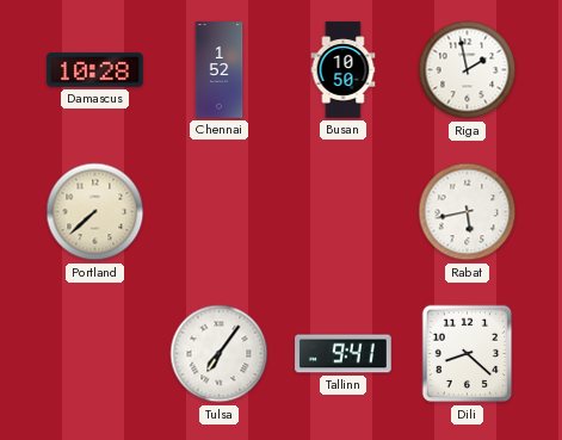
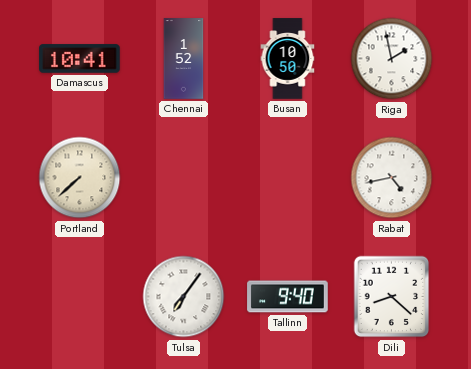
Damascus: 10:28 -> 10:41 (80, 59)
Rabat: 5:43 -> 4:43 (392, 178)
Tallinn: 9:41 -> 9:40 (288, 297)
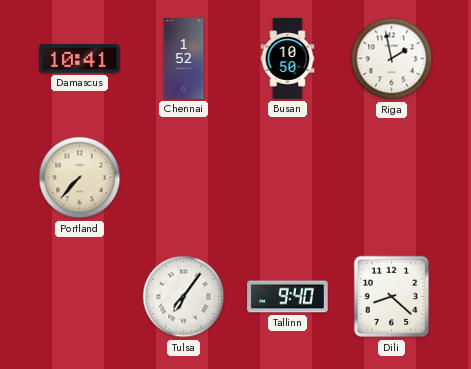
Portland: 7:38 -> 7:37 (80, 178)
Rabat: 4:43 -> none (392, 178)
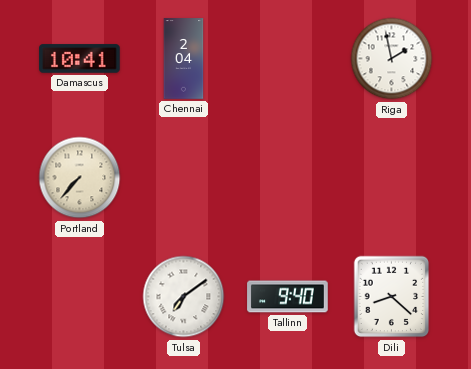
Chennai: 1:52 -> 2:04 (184, 59)
Busan: 10:50 -> none (288, 59)
Tulsa: 7:06 -> 7:09 (184, 297)
